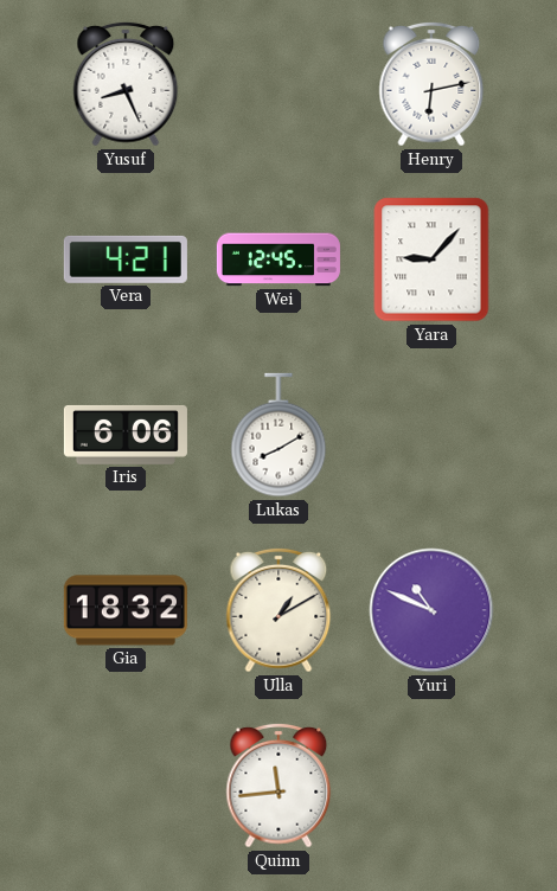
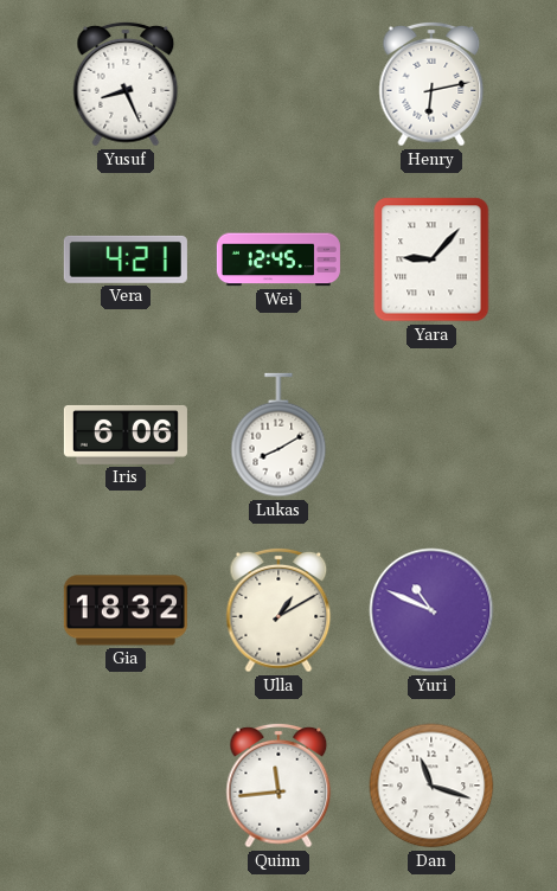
Dan: none -> 11:18 (431, 786)
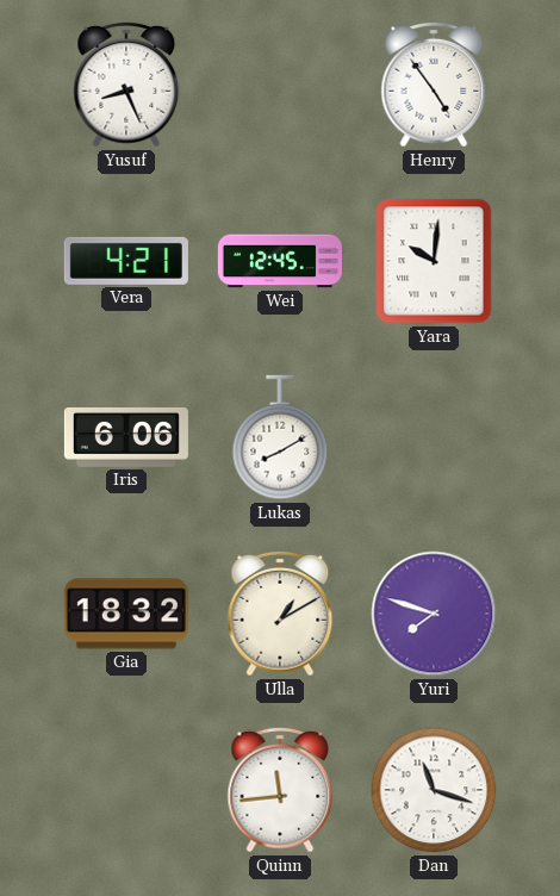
Henry: 6:13 -> 4:54 (434, 85)
Yara: 9:07 -> 10:01 (434, 261)
Yuri: 10:49 -> 7:48 (434, 614)
